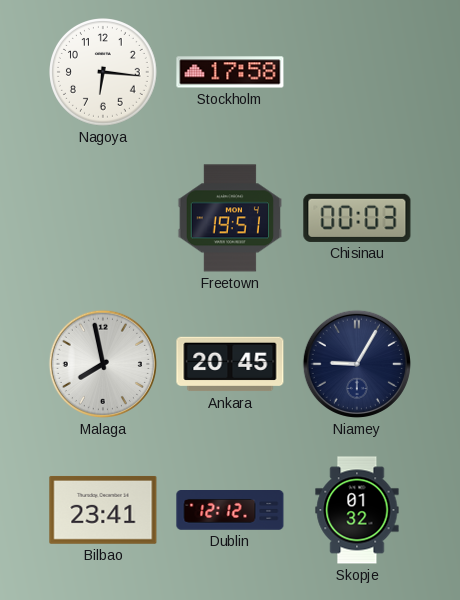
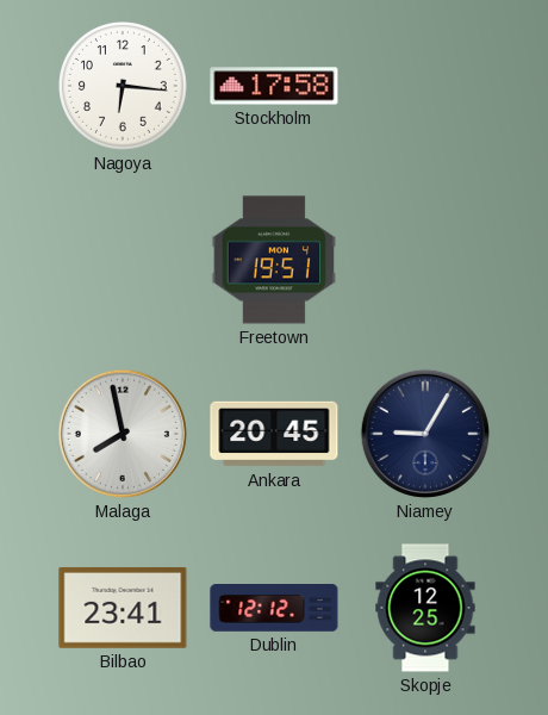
Chisinau: 00:03 -> none (357, 218)
Skopje: 01:32 -> 12:25 (425, 608)
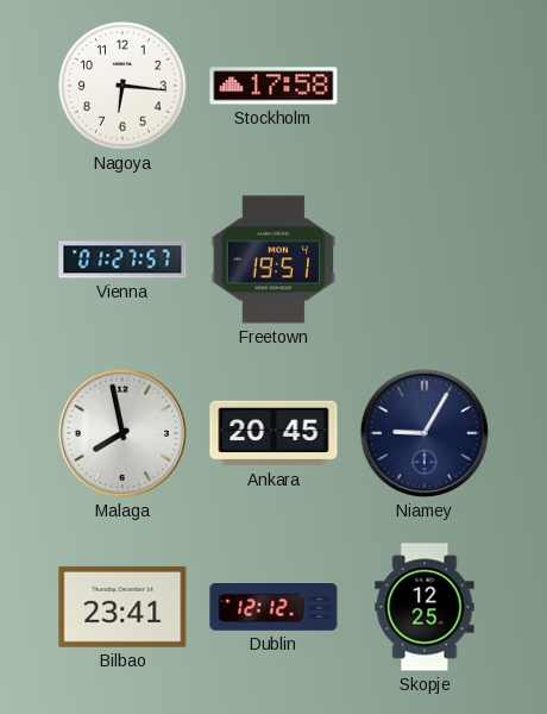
Vienna: none -> 01:27 (122, 259)
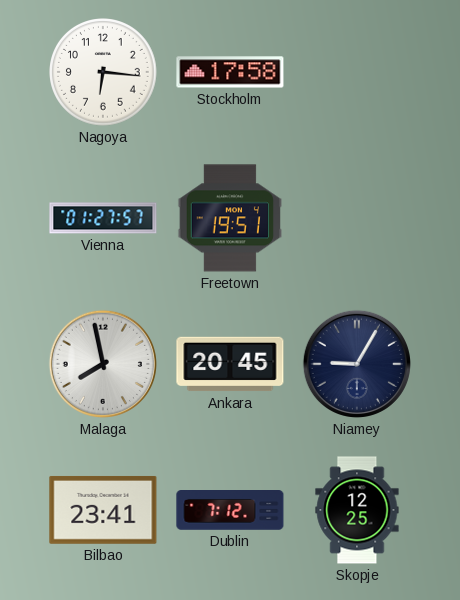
Dublin: 12:12 -> 7:12 (230, 511)
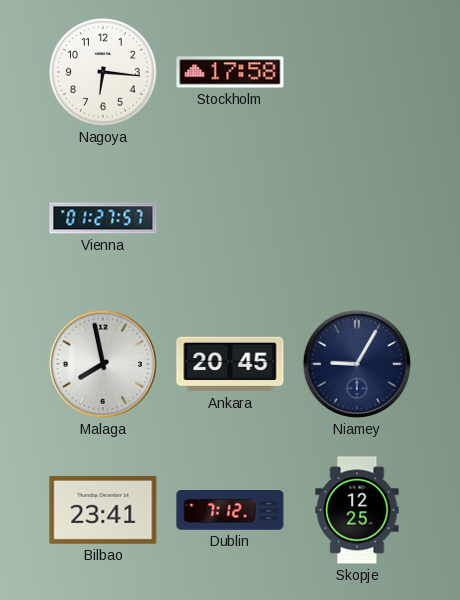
Freetown: 19:51 -> none (229, 218)
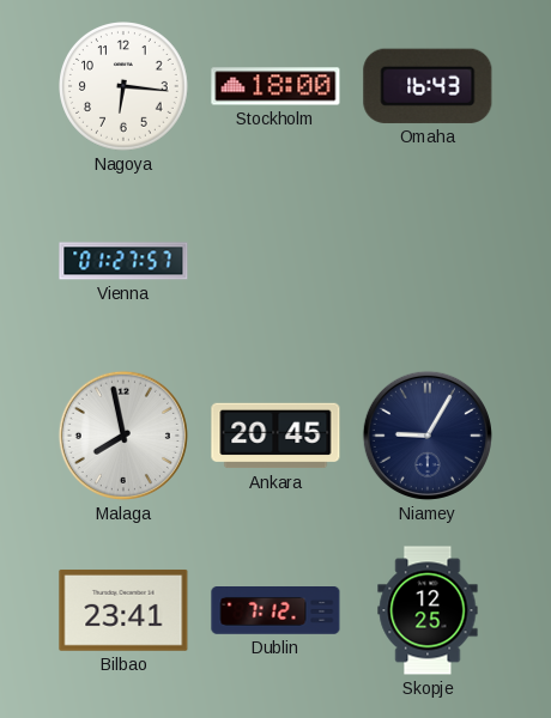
Stockholm: 17:58 -> 18:00 (275, 86)
Omaha: none -> 16:43 (428, 86)
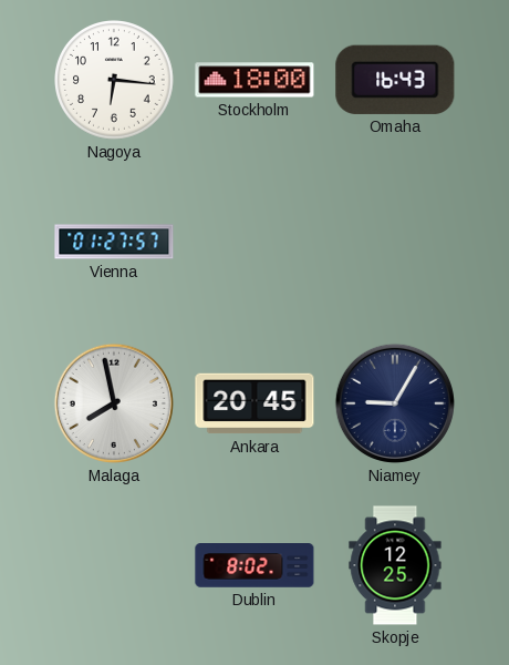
Bilbao: 23:41 -> none (123, 610)
Dublin: 7:12 -> 8:02 (254, 566)
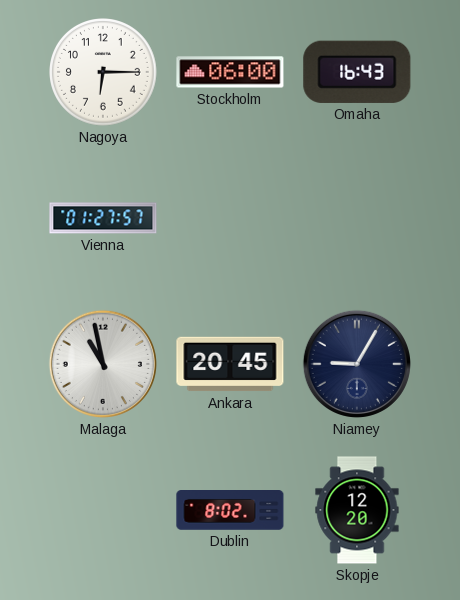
Nagoya: 6:16 -> 6:15 (104, 73)
Stockholm: 18:00 -> 06:00 (230, 72)
Malaga: 7:58 -> 10:58 (103, 364)
Skopje: 12:25 -> 12:20 (357, 510)
